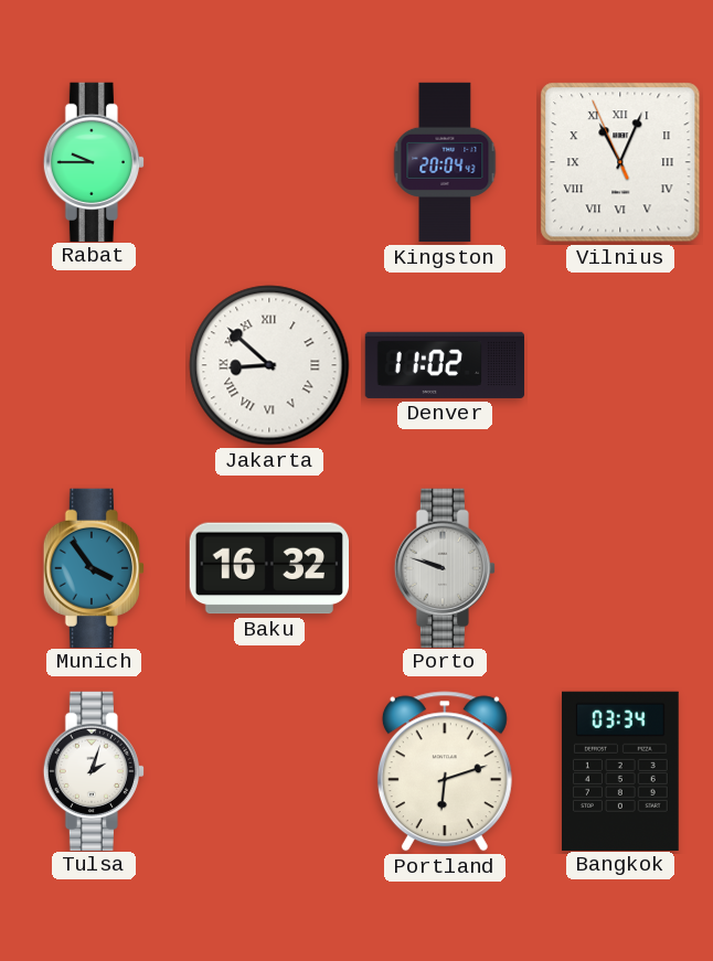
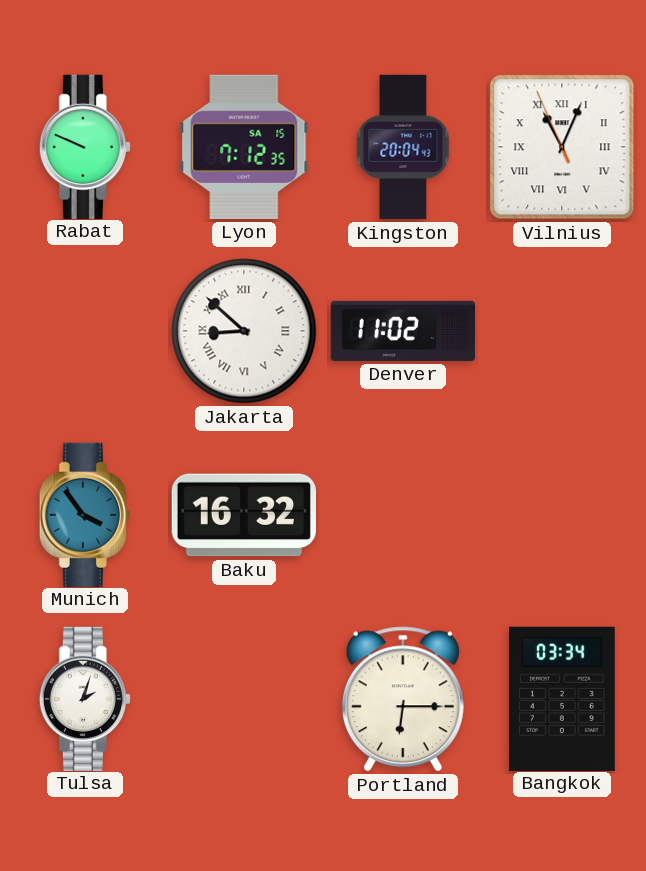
Rabat: 9:45 -> 9:49 (85, 146)
Lyon: none -> 7:12 (244, 147)
Porto: 9:48 -> none (445, 567)
Portland: 6:12 -> 6:15 (403, 699)
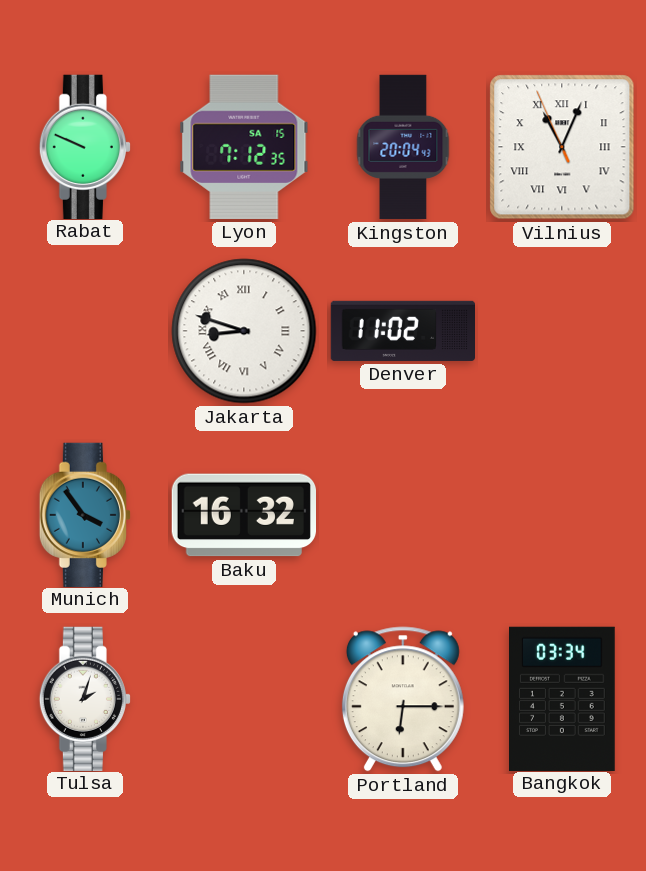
Jakarta: 8:52 -> 8:48 (244, 331)
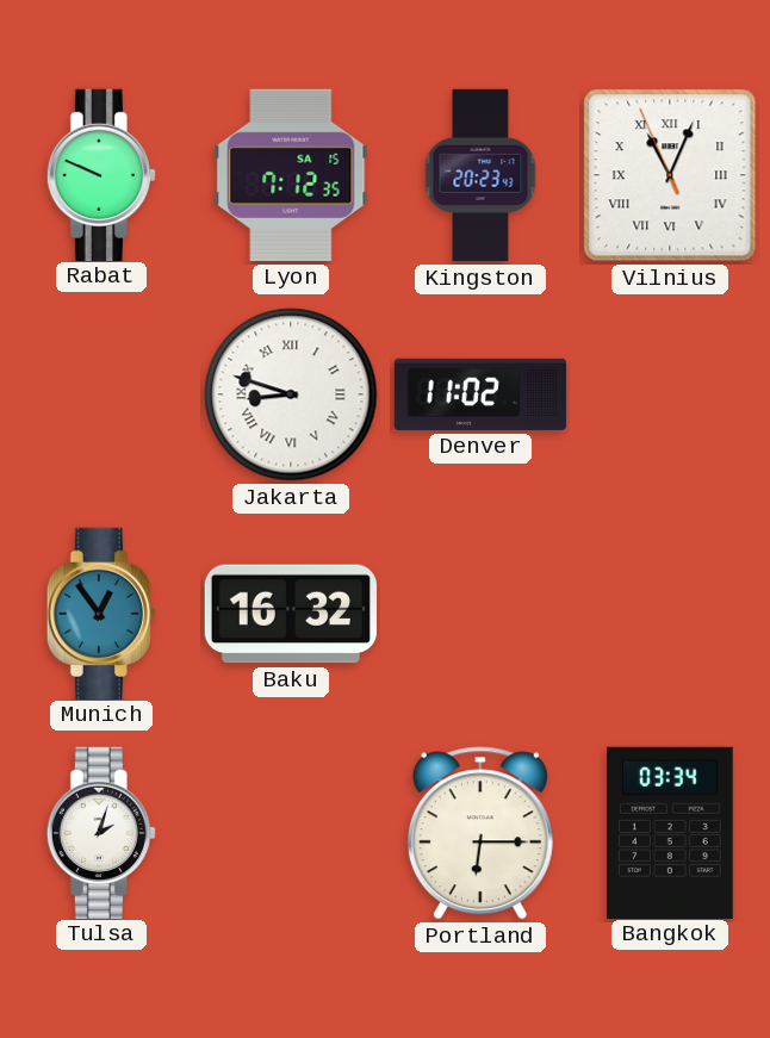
Kingston: 20:04 -> 20:23 (480, 175)
Munich: 3:54 -> 12:54 (101, 613)
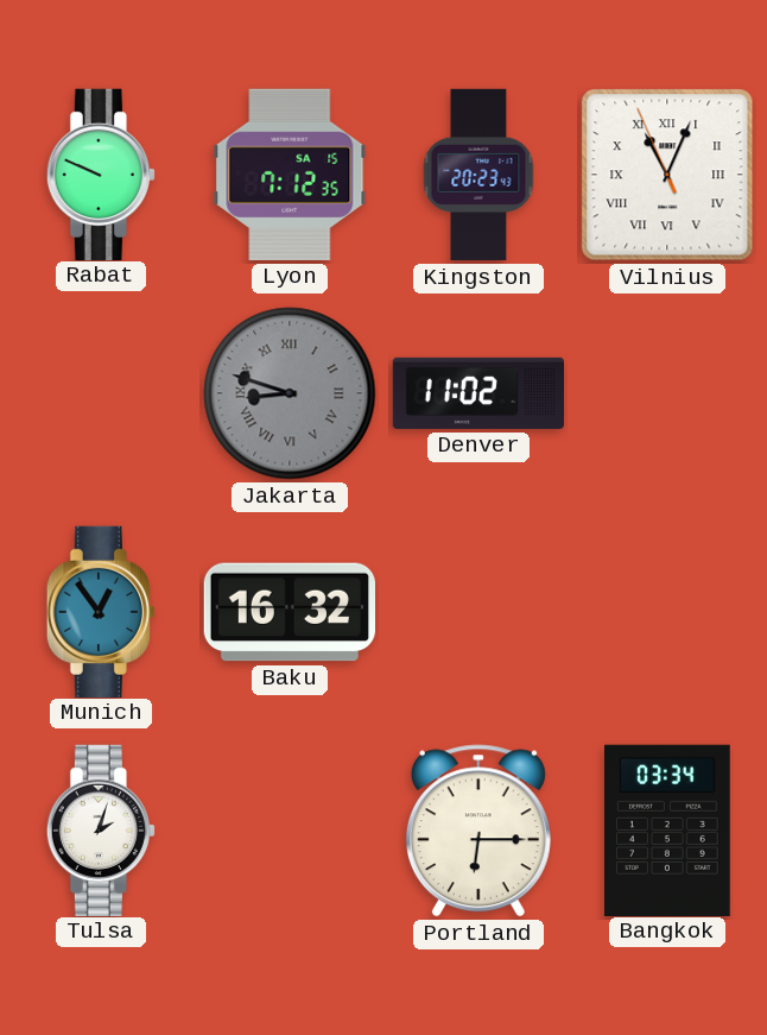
Jakarta dial: white -> grey (290, 393)
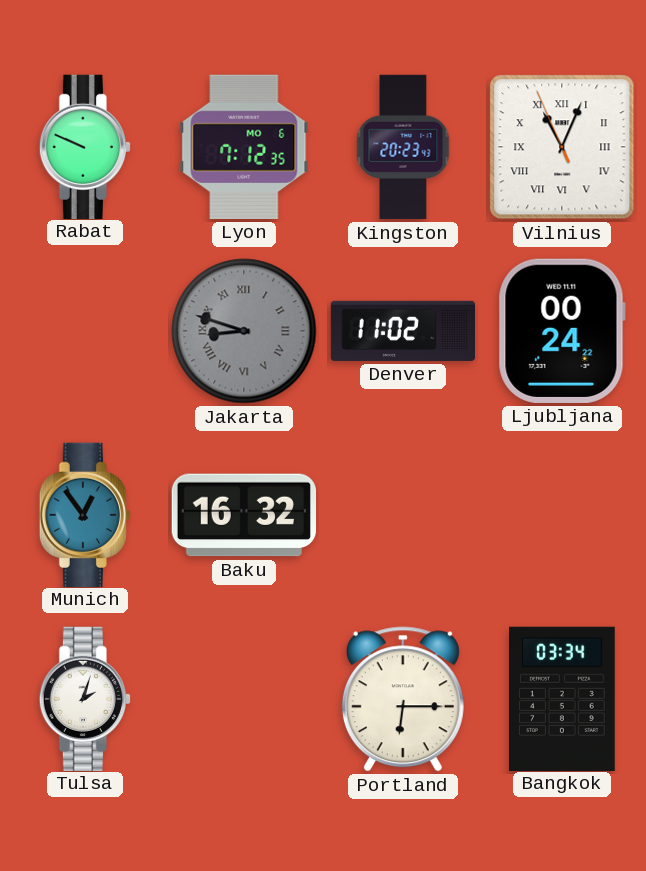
Lyon date: SA 15 -> MO 6 (244, 147)
Ljubljana: none -> 00:24 (562, 331)
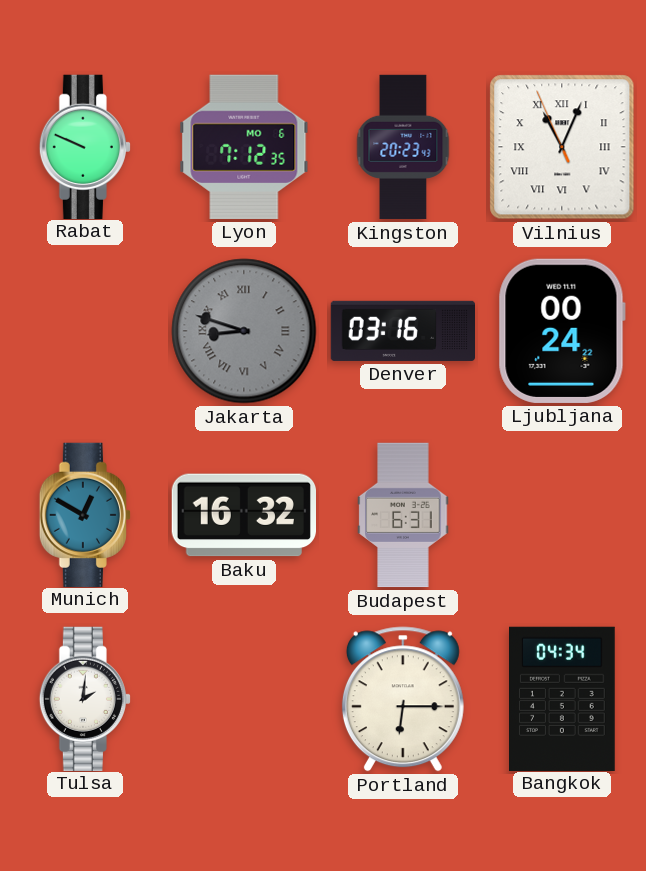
Denver: 11:02 -> 03:16 (402, 331)
Munich: 12:54 -> 12:50 (85, 514)
Budapest: none -> 6:31 (403, 515)
Tulsa: 2:03 -> 2:01 (85, 698)
Bangkok: 03:34 -> 04:34 (563, 698)
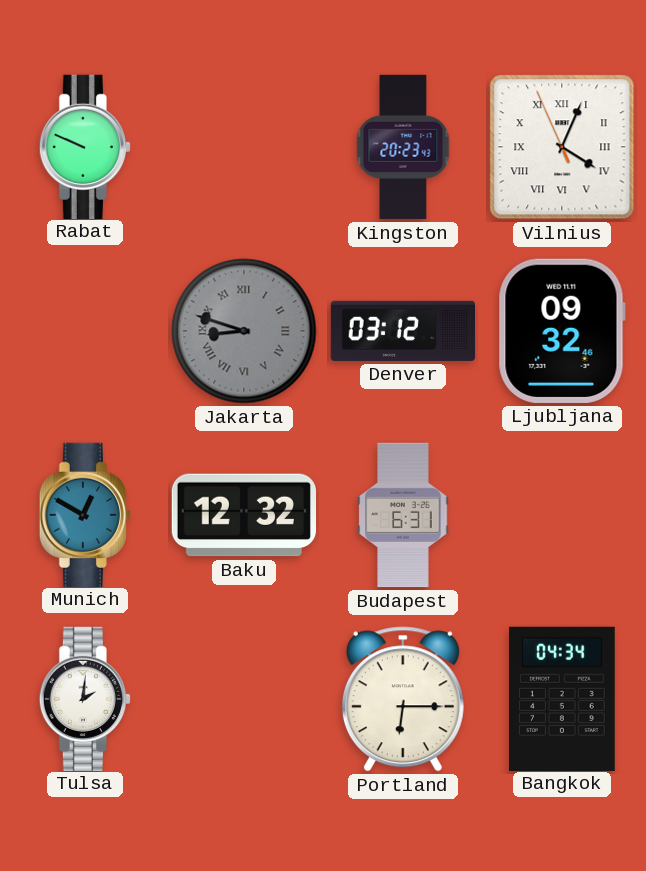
Lyon: 7:12 -> none (244, 147)
Vilnius: 11:03 -> 4:03 (562, 147)
Denver: 03:16 -> 03:12 (402, 331)
Ljubljana: 00:24 -> 09:32 (562, 331)
Baku: 16:32 -> 12:32 (243, 515)
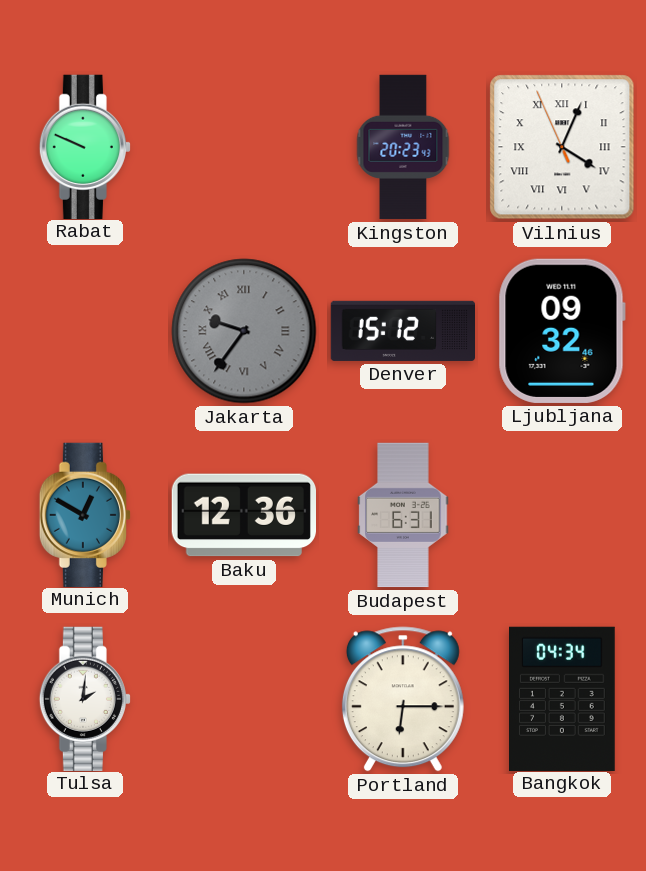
Jakarta: 8:48 -> 9:36 (244, 331)
Denver: 03:12 -> 15:12 (402, 331)
Baku: 12:32 -> 12:36 (243, 515)
